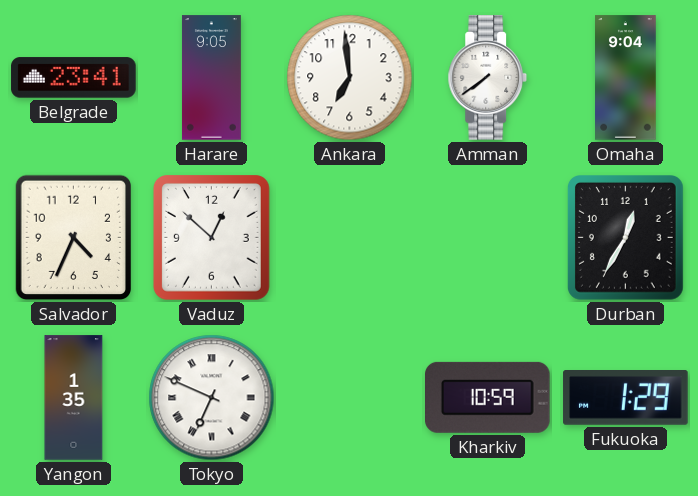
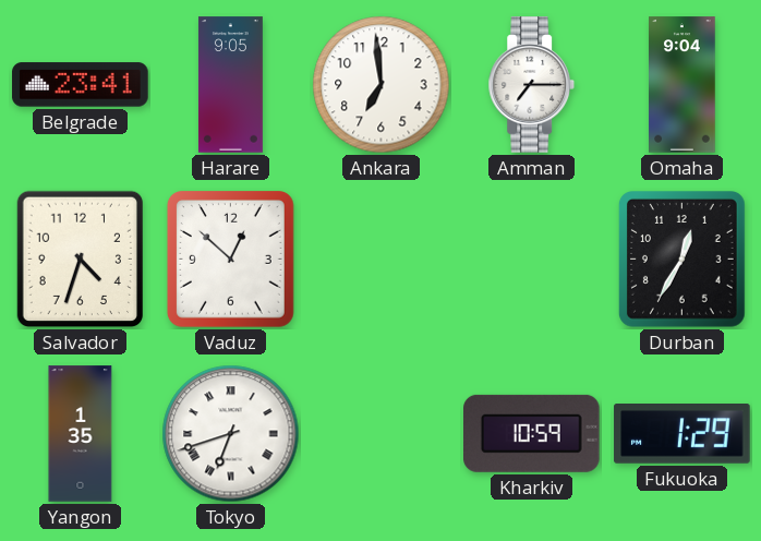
Amman: 7:39 -> 7:15 (532, 85)
Salvador: 4:34 -> 4:33 (80, 260)
Tokyo: 6:49 -> 6:42 (231, 434)
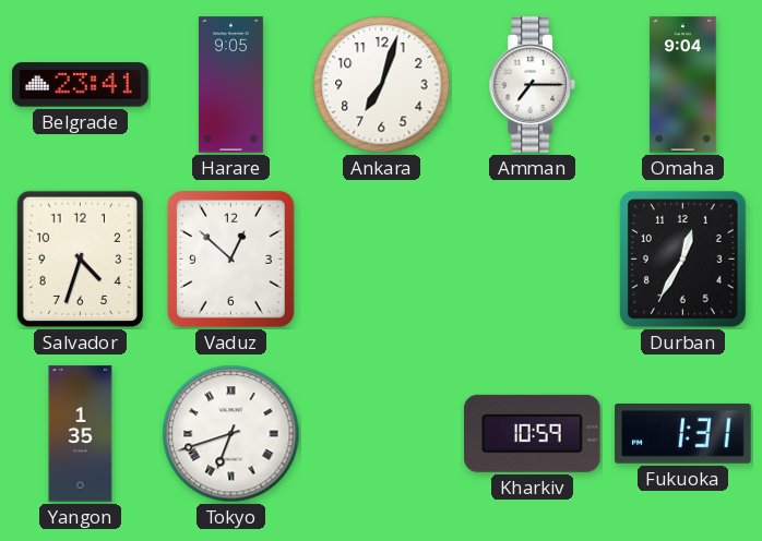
Ankara: 6:59 -> 7:03 (382, 85)
Fukuoka: 1:29 -> 1:31 (683, 434)
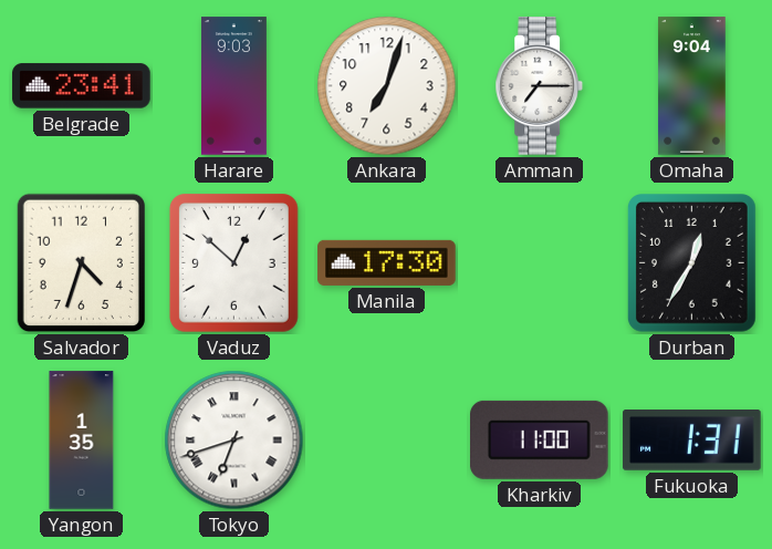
Harare: 9:05 -> 9:03 (233, 86)
Manila: none -> 17:30 (387, 262)
Kharkiv: 10:59 -> 11:00 (540, 439)
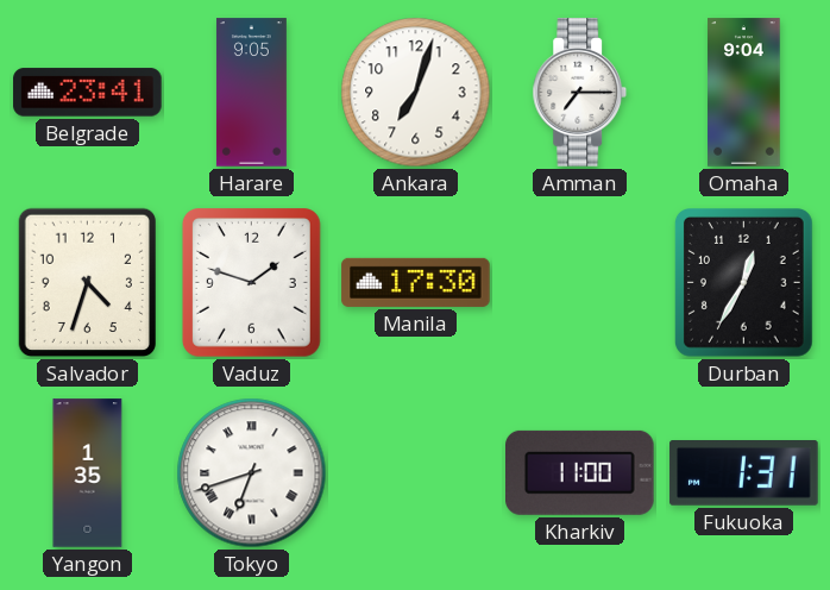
Harare: 9:03 -> 9:05 (251, 93)
Vaduz: 12:52 -> 1:48 (251, 283)
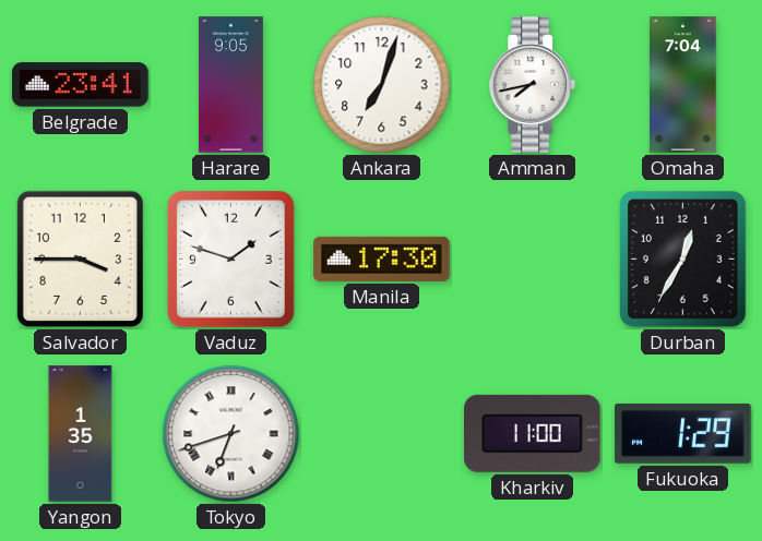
Amman: 7:15 -> 7:43 (533, 85)
Omaha: 9:04 -> 7:04 (683, 85)
Salvador: 4:33 -> 3:45 (80, 260)
Fukuoka: 1:31 -> 1:29 (683, 434)
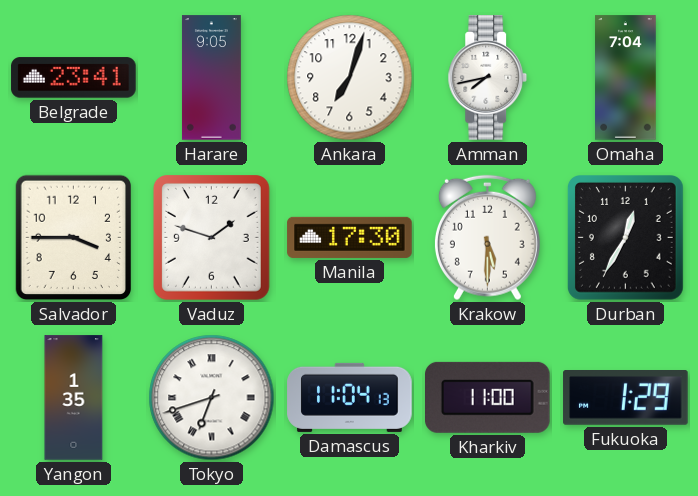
Krakow: none -> 5:30 (487, 238)
Damascus: none -> 11:04 (350, 397)
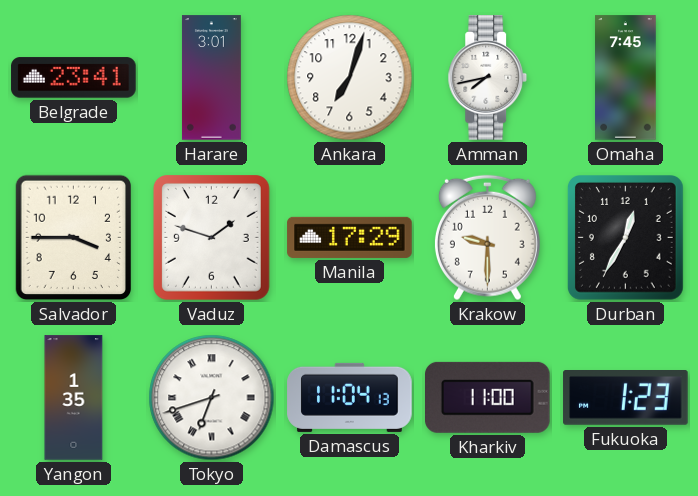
Harare: 9:05 -> 3:01 (211, 78)
Omaha: 7:04 -> 7:45 (626, 78)
Manila: 17:30 -> 17:29 (350, 237)
Krakow: 5:30 -> 9:30 (487, 238)
Fukuoka: 1:29 -> 1:23 (626, 398)
